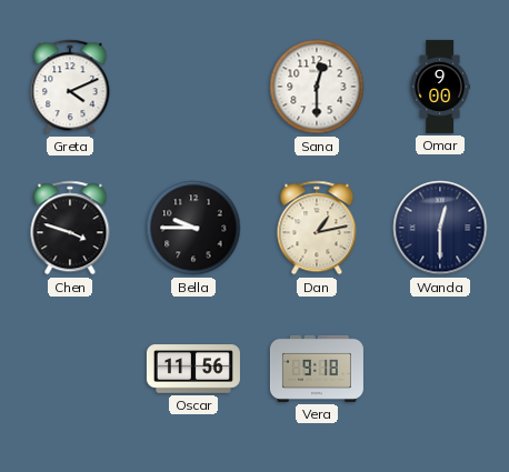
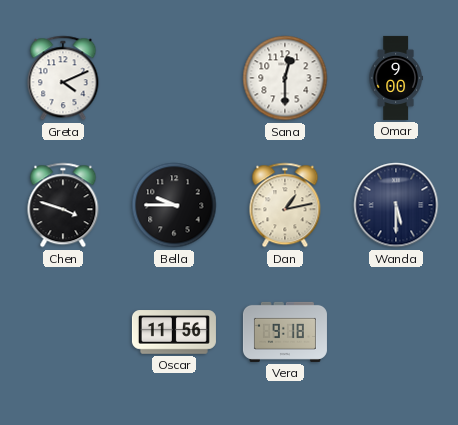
Wanda: 12:30 -> 5:30 (396, 205)
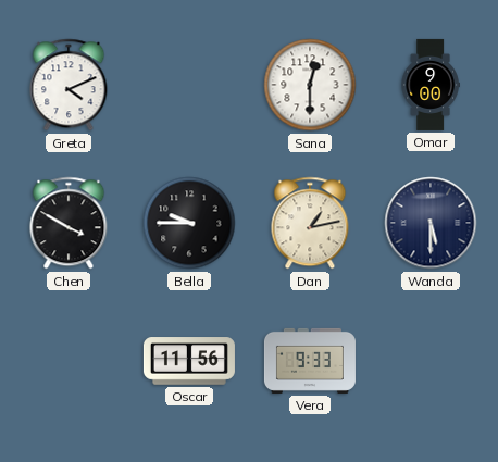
Chen: 3:48 -> 3:50 (69, 223)
Vera: 9:18 -> 9:33 (310, 361)
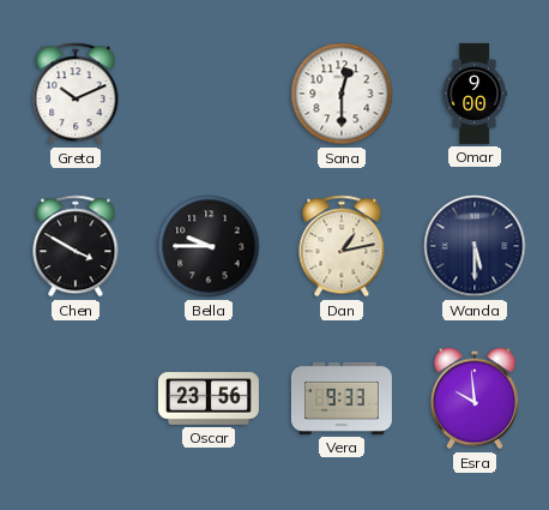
Greta: 4:11 -> 10:11 (76, 94)
Oscar: 11:56 -> 23:56 (209, 398)
Esra: none -> 9:59 (475, 398)
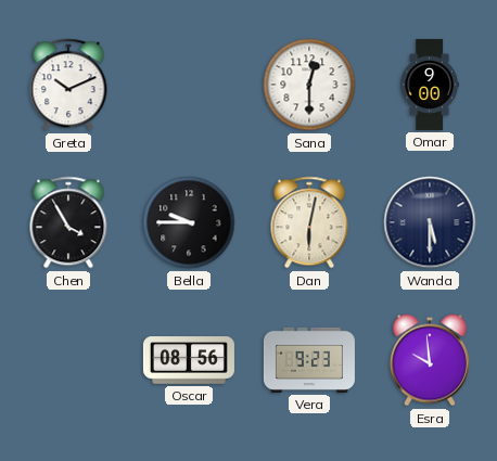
Chen: 3:50 -> 3:55 (68, 222)
Dan: 1:13 -> 6:02 (309, 222)
Oscar: 23:56 -> 08:56 (189, 360)
Vera: 9:33 -> 9:23 (309, 360)
